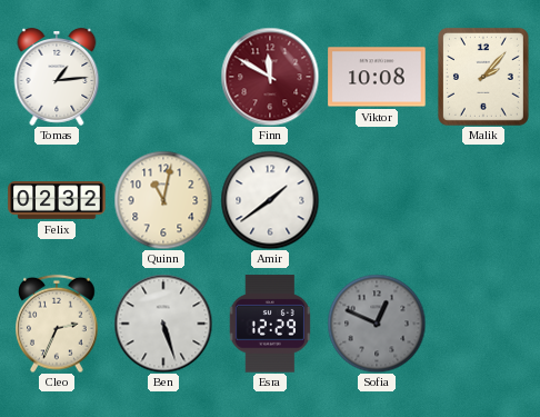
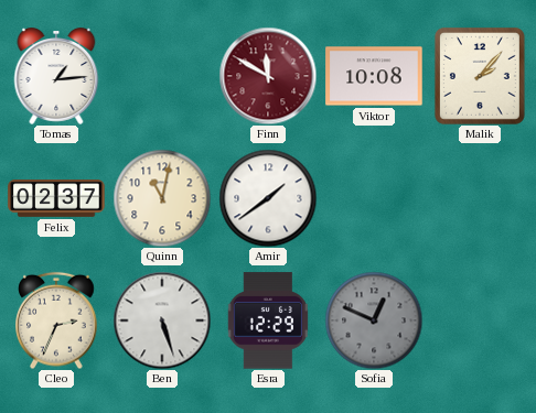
Felix: 02:32 -> 02:37 (56, 199)
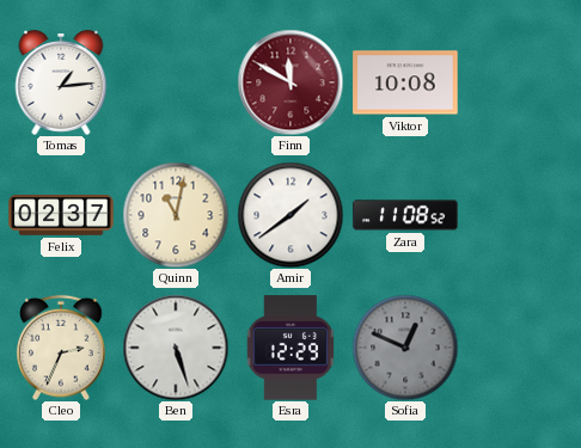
Malik: 2:07 -> none (480, 76)
Zara: none -> 11:08 (405, 215)
